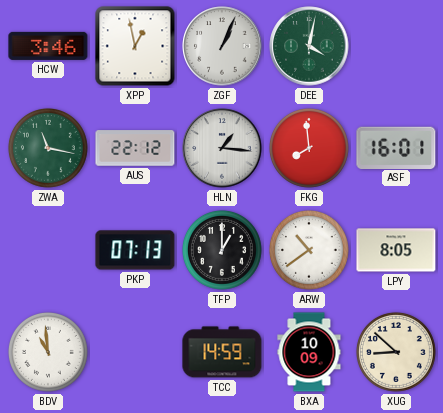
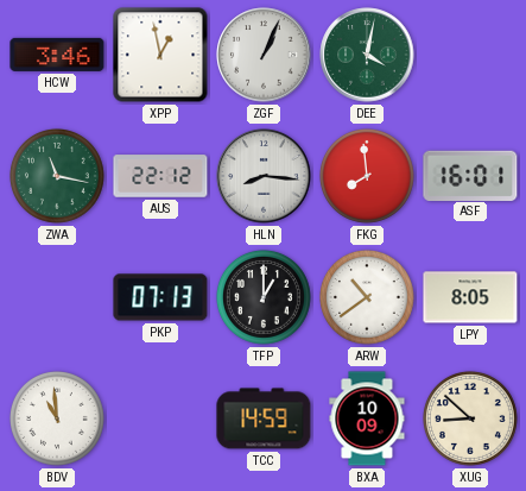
HLN: 1:16 -> 8:16 (264, 176)
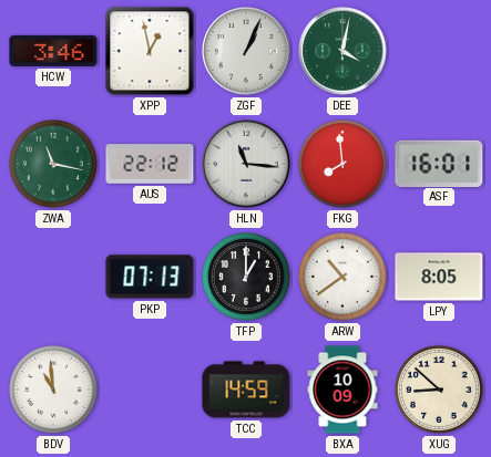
HLN: 8:16 -> 11:16 (246, 164)
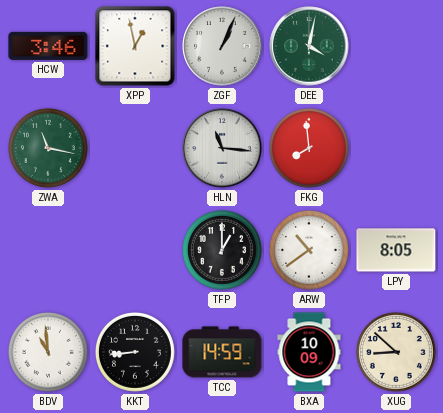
AUS: 22:12 -> none (150, 164)
ASF: 16:01 -> none (439, 163)
PKP: 07:13 -> none (150, 277)
KKT: none -> 8:44 (135, 352)
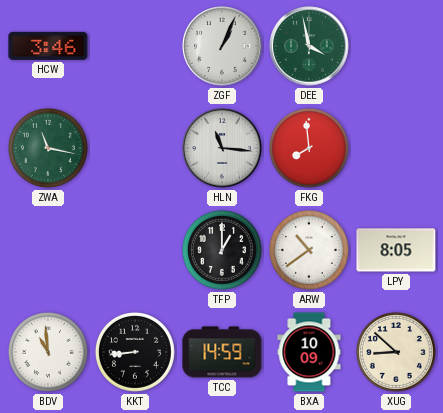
XPP: 12:58 -> none (135, 46)
DEE: 4:02 -> 3:58 (309, 46)
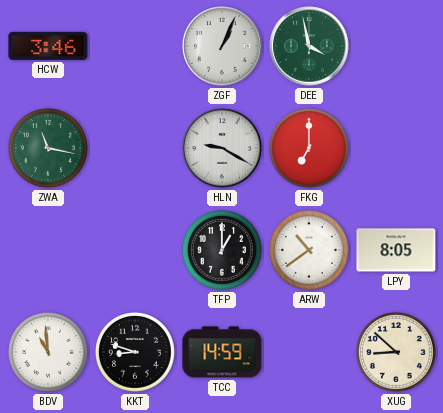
HLN: 11:16 -> 9:20 (222, 148)
FKG: 7:59 -> 7:00 (309, 148)
KKT: 8:44 -> 8:48 (135, 352)
BXA: 10:09 -> none (309, 352)
